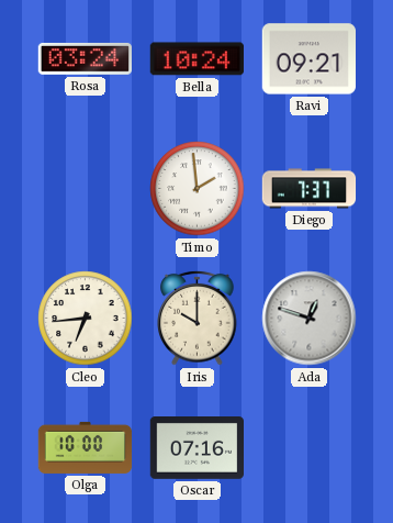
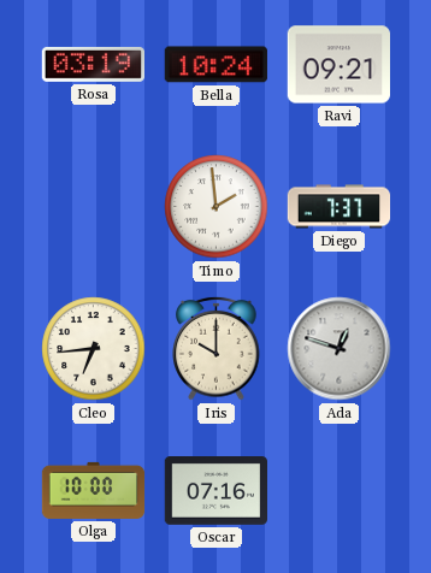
Rosa: 03:24 -> 03:19 (93, 64)
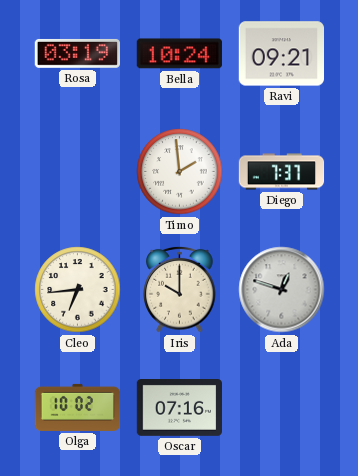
Olga: 10:00 -> 10:02 (78, 407)
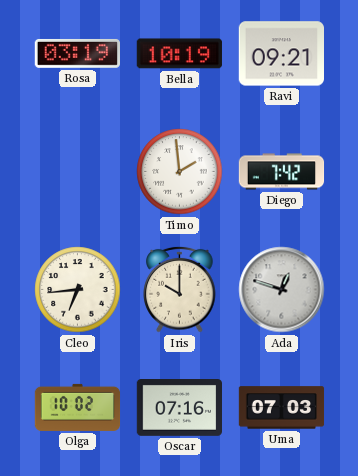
Bella: 10:24 -> 10:19 (179, 54)
Diego: 7:37 -> 7:42 (282, 172)
Uma: none -> 07:03 (282, 408)
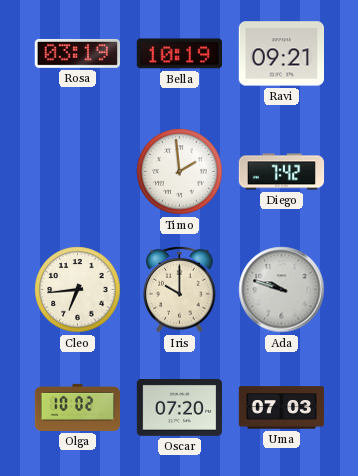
Ada: 12:48 -> 9:48 (282, 290)
Oscar: 07:16 -> 07:20 (179, 408)
